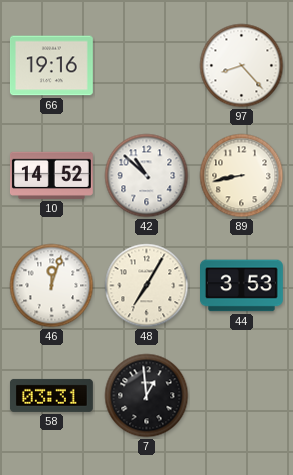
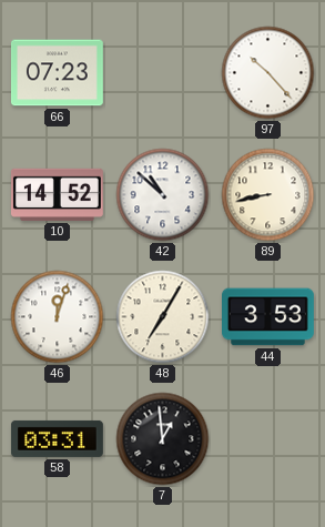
66: 19:16 -> 07:23 (57, 73)
97: 8:23 -> 10:23 (268, 73)
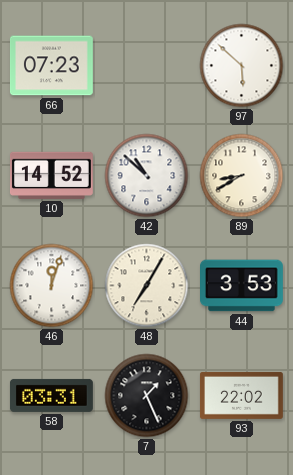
97: 10:23 -> 5:52 (242, 66)
89: 8:43 -> 8:40 (242, 176)
7: 12:59 -> 1:26 (147, 396)
93: none -> 22:02 (241, 395)
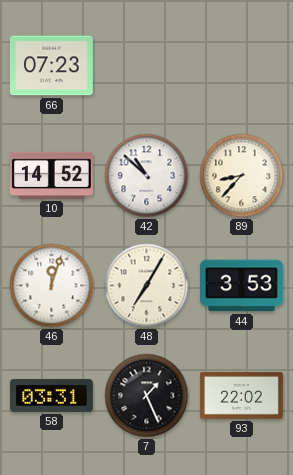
97: 5:52 -> none (242, 66)
89: 8:40 -> 8:37 (242, 176)
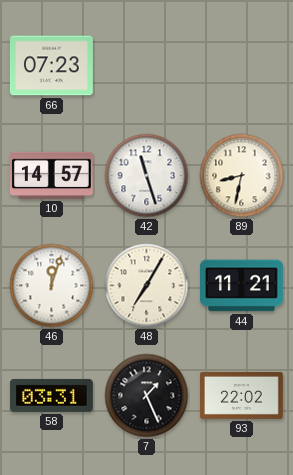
10: 14:52 -> 14:57 (51, 175)
42: 10:52 -> 11:27 (147, 176)
89: 8:37 -> 8:32 (242, 176)
44: 3:53 -> 11:21 (242, 286)
